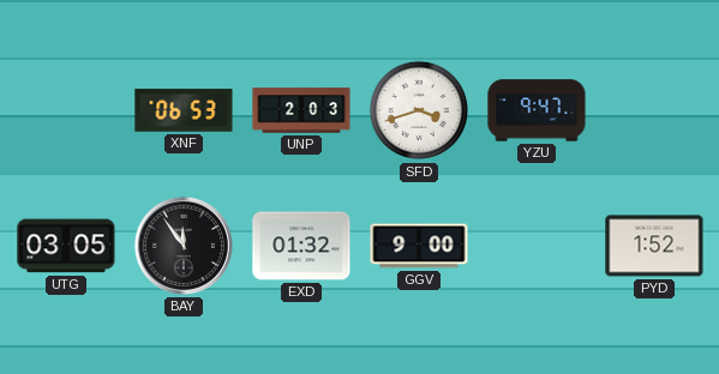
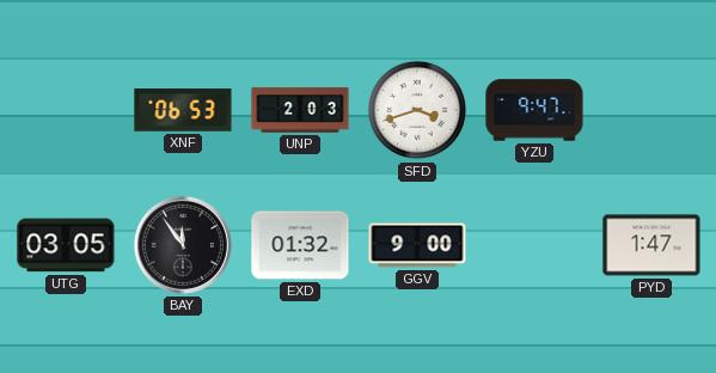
PYD: 1:52 -> 1:47 (651, 245)
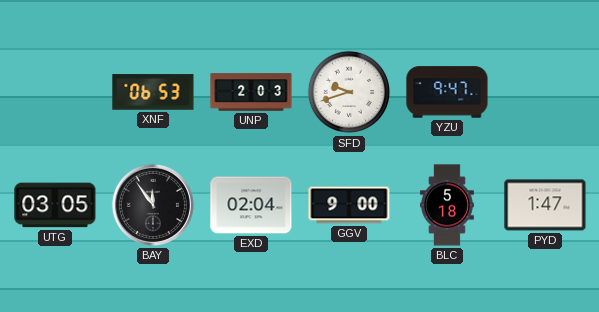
SFD: 3:42 -> 9:42 (349, 92)
EXD: 01:32 -> 02:04 (251, 205)
BLC: none -> 5:18 (448, 205)
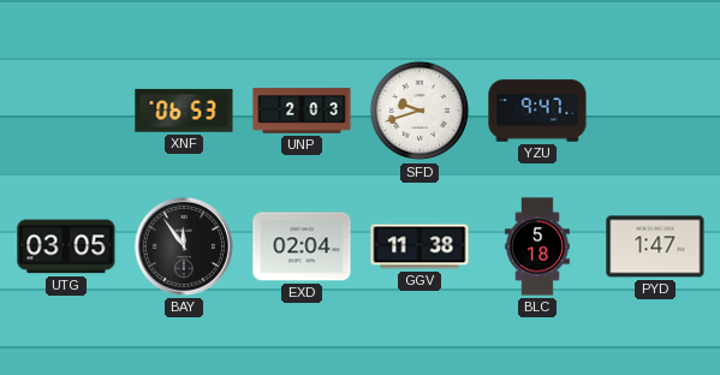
GGV: 9:00 -> 11:38 (419, 246)
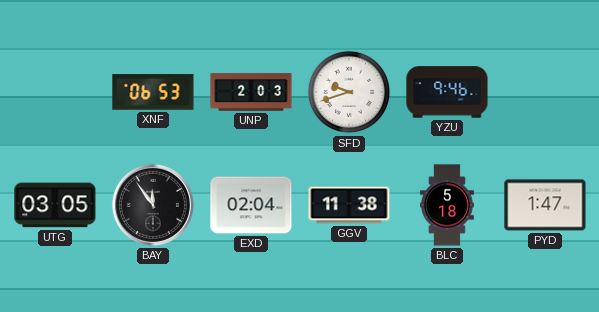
YZU: 9:47 -> 9:46 (447, 92)
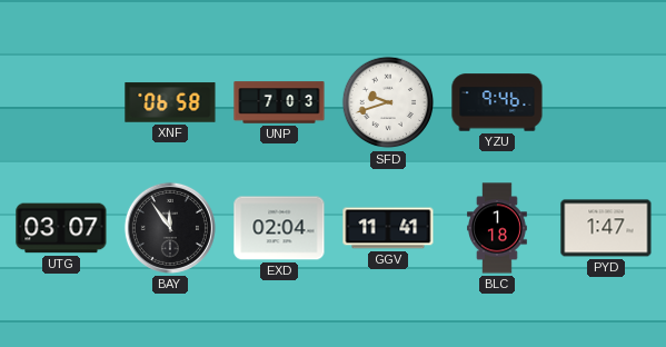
XNF: 06:53 -> 06:58 (170, 102)
UNP: 2:03 -> 7:03 (279, 102)
UTG: 03:05 -> 03:07 (61, 228)
GGV: 11:38 -> 11:41 (388, 228)
BLC: 5:18 -> 1:18 (498, 228)
